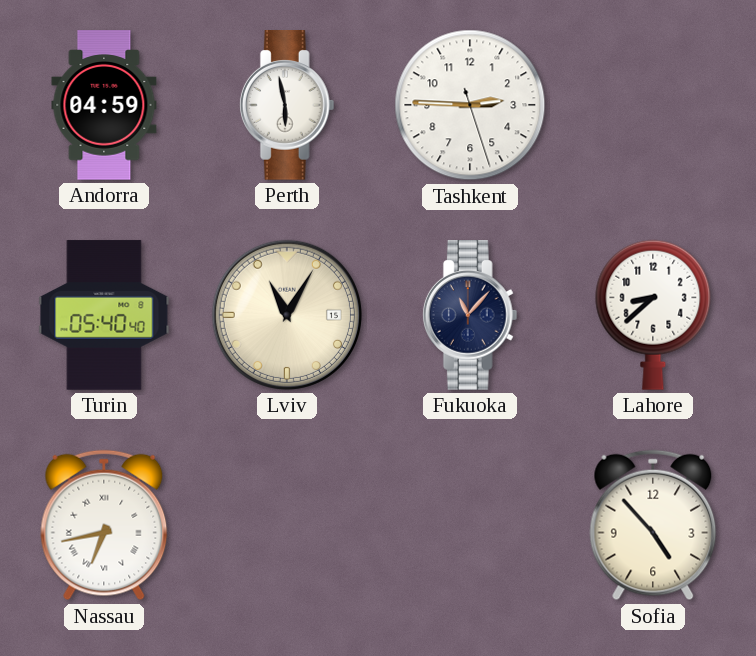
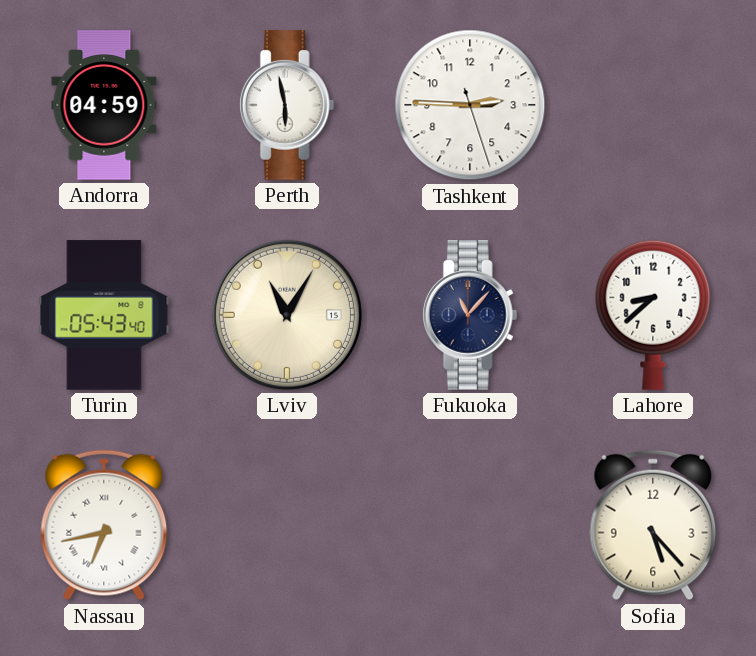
Turin: 05:40 -> 05:43 (104, 315)
Sofia: 4:53 -> 5:23 (653, 525)
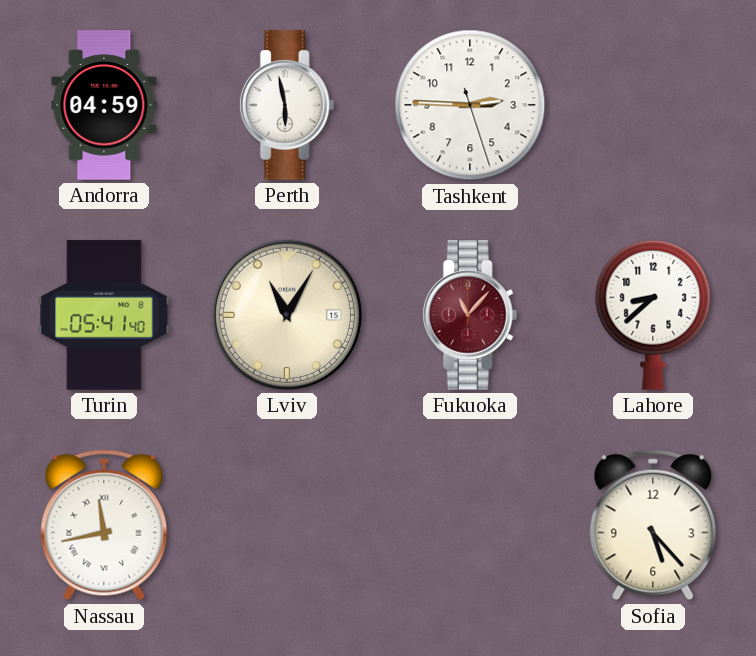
Turin: 05:43 -> 05:41 (104, 315)
Fukuoka dial: navy -> burgundy (470, 315)
Nassau: 6:43 -> 11:43 (104, 525)
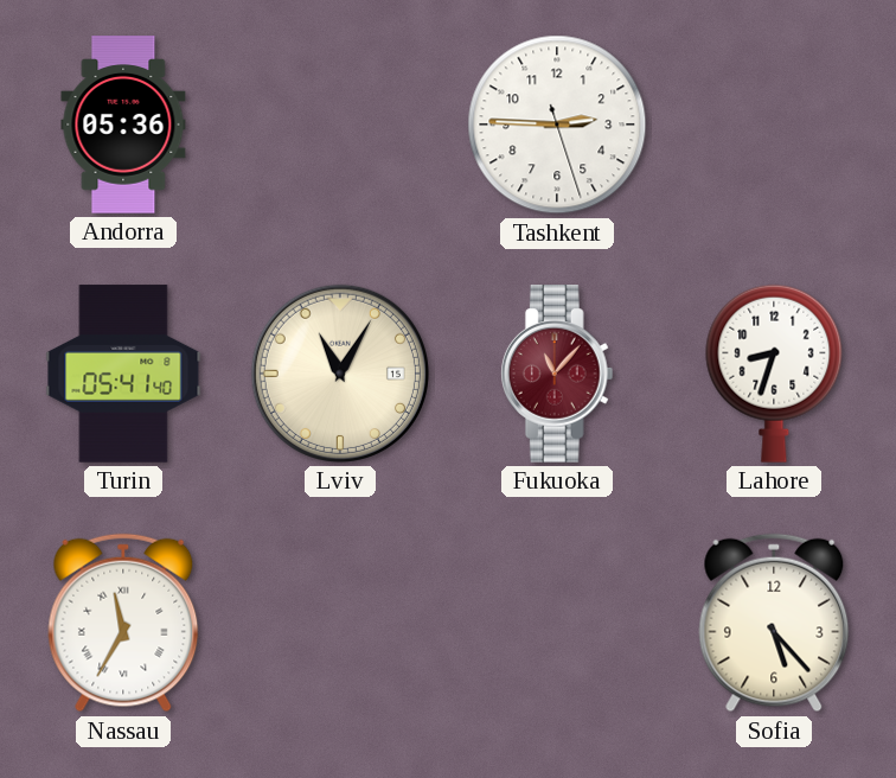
Andorra: 04:59 -> 05:36 (123, 125)
Perth: 5:58 -> none (287, 105)
Lahore: 8:38 -> 8:33 (774, 374)
Nassau: 11:43 -> 11:35 (123, 623)
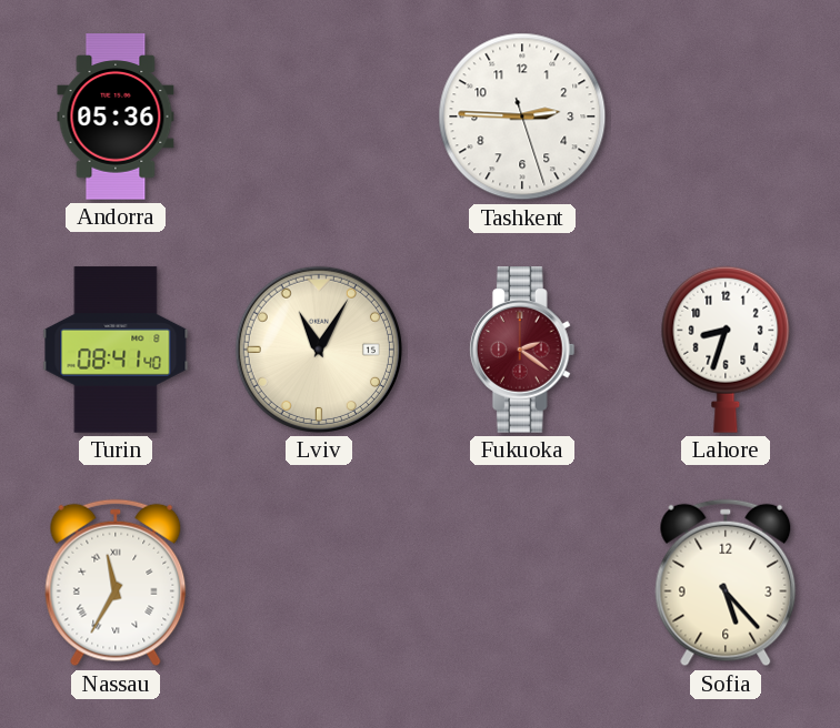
Turin: 05:41 -> 08:41 (116, 350)
Fukuoka: 11:07 -> 2:21 (522, 350)
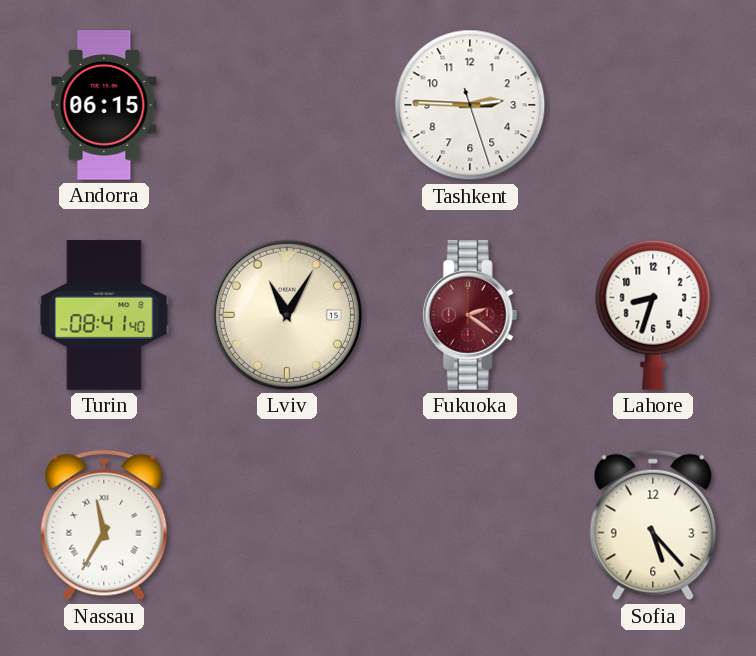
Andorra: 05:36 -> 06:15 (104, 105)
